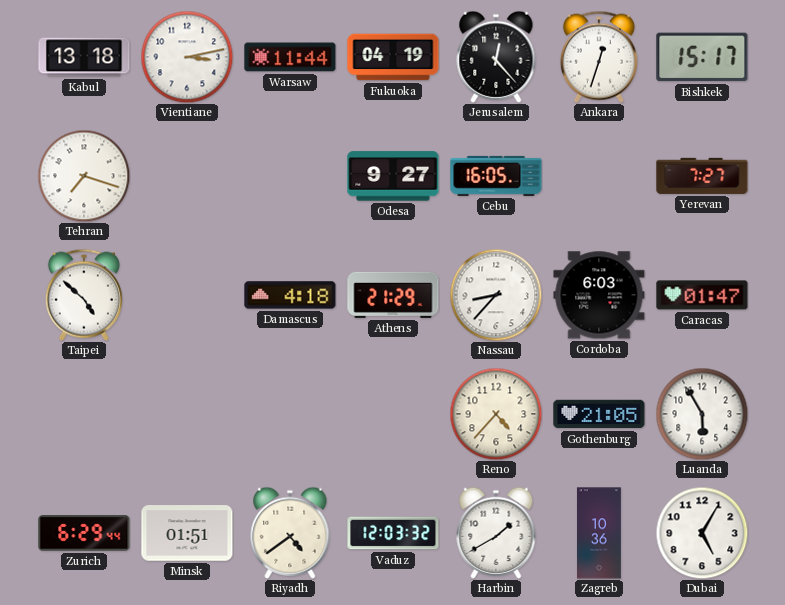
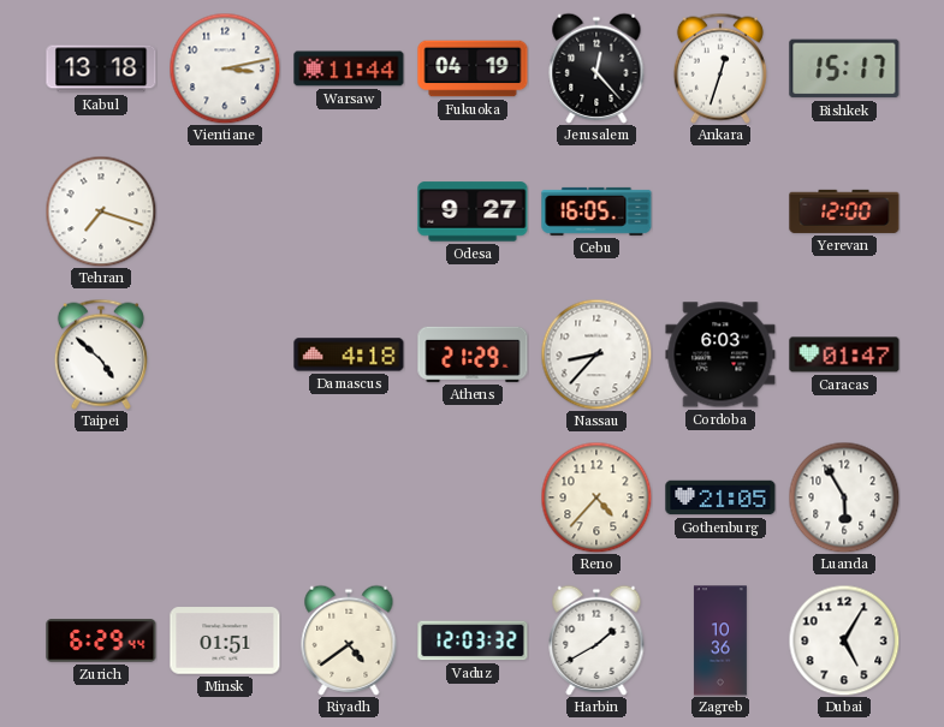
Yerevan: 7:27 -> 12:00 (844, 211)
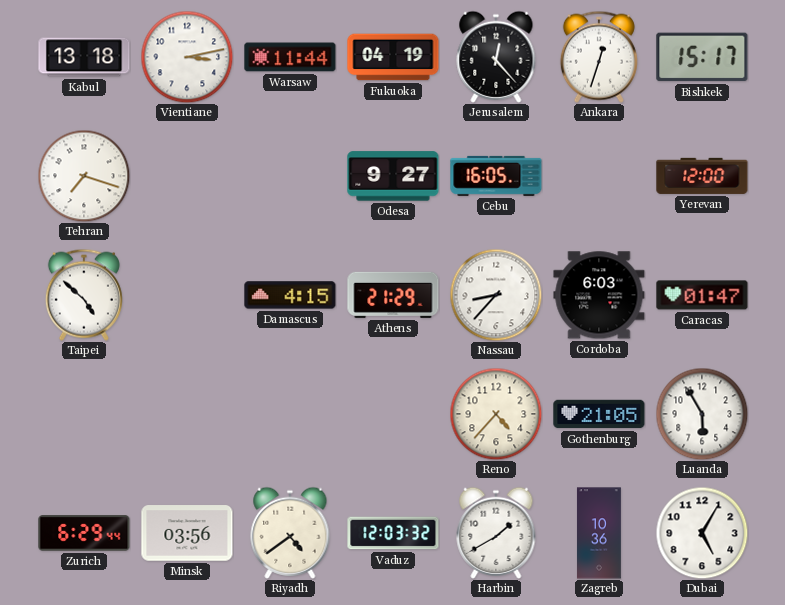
Damascus: 4:18 -> 4:15 (290, 295)
Minsk: 01:51 -> 03:56 (187, 533)
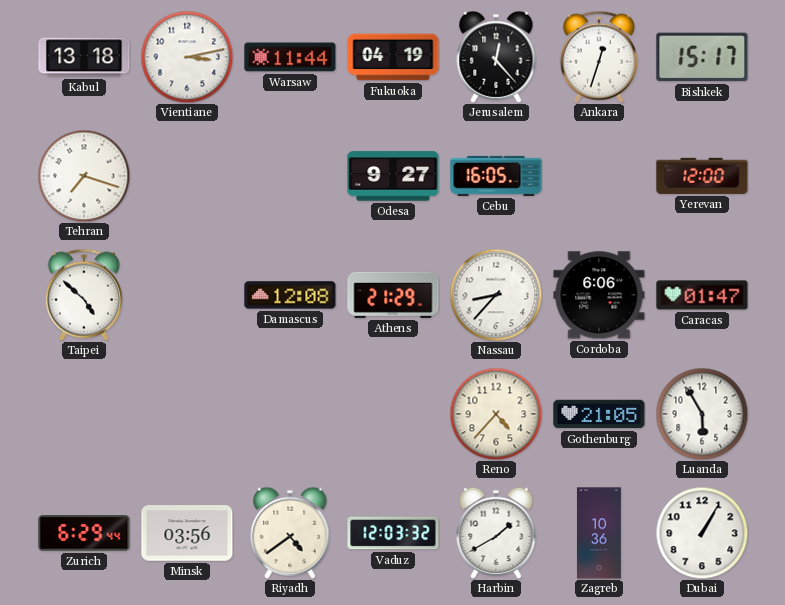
Damascus: 4:15 -> 12:08 (290, 295)
Cordoba: 6:03 -> 6:06 (599, 295)
Dubai: 5:05 -> 1:05 (702, 533)
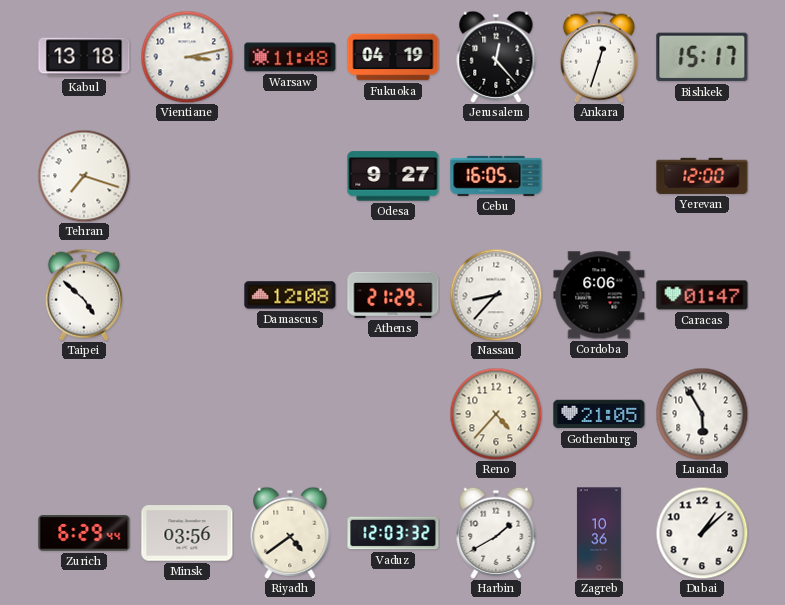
Warsaw: 11:44 -> 11:48 (290, 57)
Dubai: 1:05 -> 1:08 (702, 533)
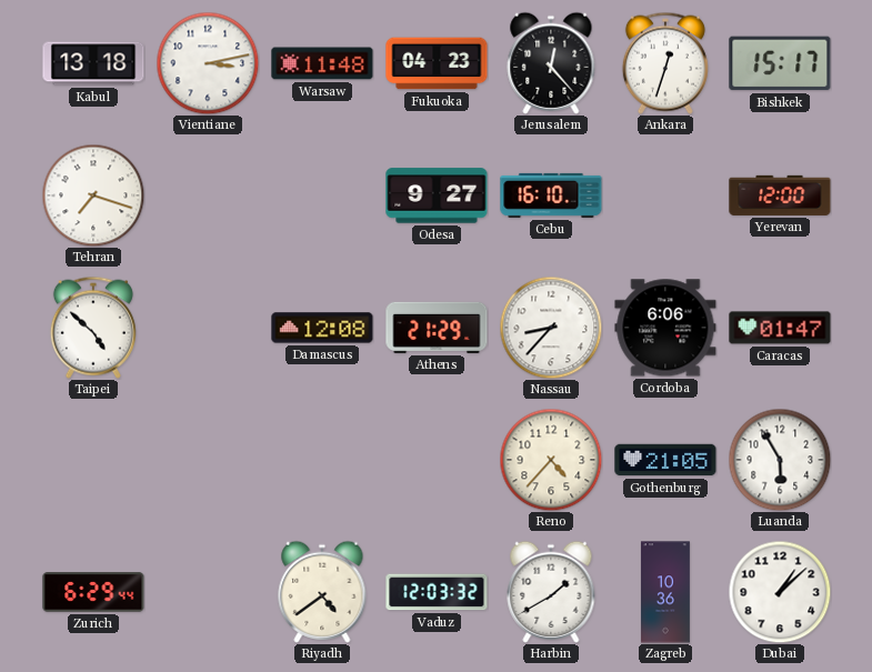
Fukuoka: 04:19 -> 04:23 (437, 63)
Cebu: 16:05 -> 16:10 (551, 195)
Minsk: 03:56 -> none (187, 533)
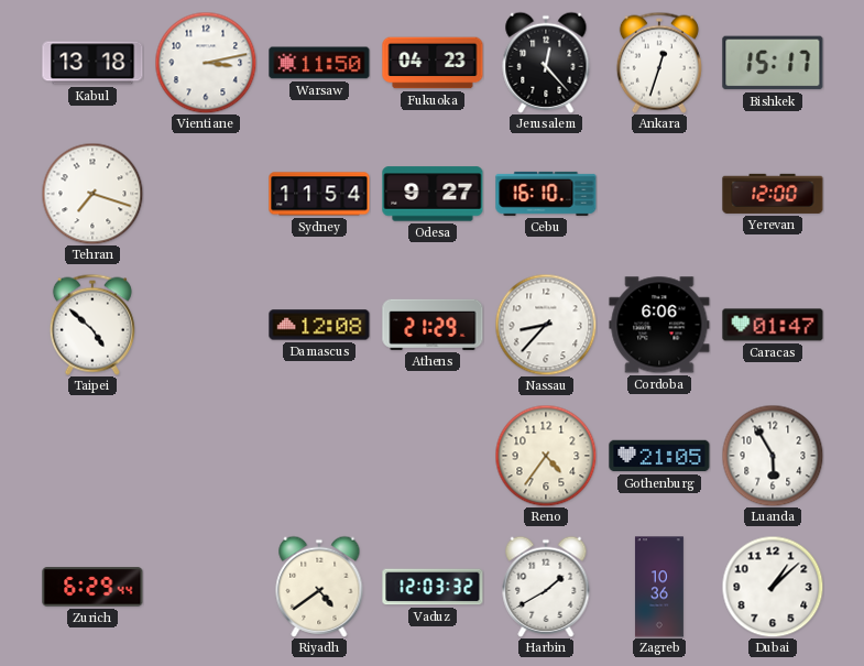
Warsaw: 11:48 -> 11:50 (319, 63)
Sydney: none -> 11:54 (319, 194)
Reno: 4:37 -> 4:36 (546, 456)
